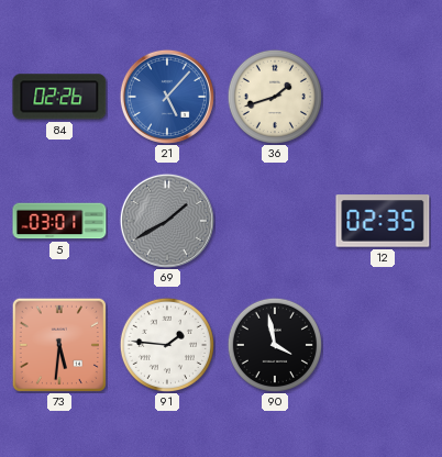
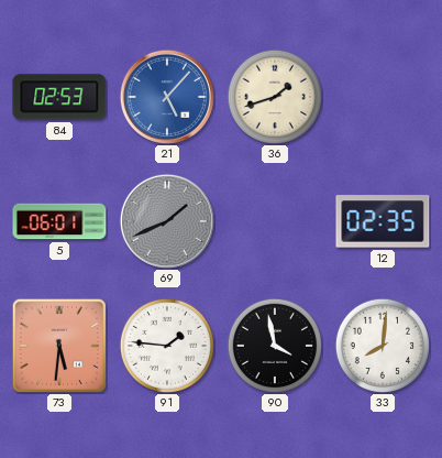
84: 02:26 -> 02:53 (59, 97)
5: 03:01 -> 06:01 (59, 221)
69: 1:40 -> 1:41 (167, 221)
33: none -> 8:01 (383, 346)
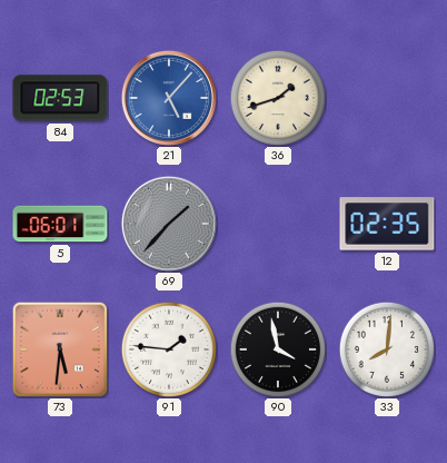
69: 1:41 -> 1:37 (169, 224)
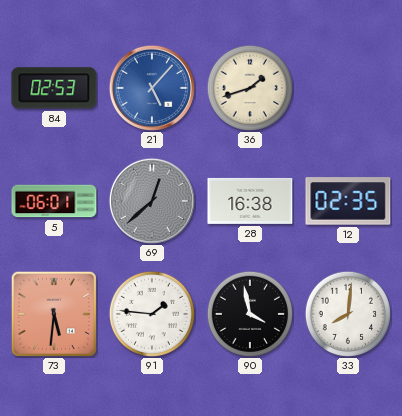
69: 1:37 -> 12:38 (152, 201)
28: none -> 16:38 (250, 201)
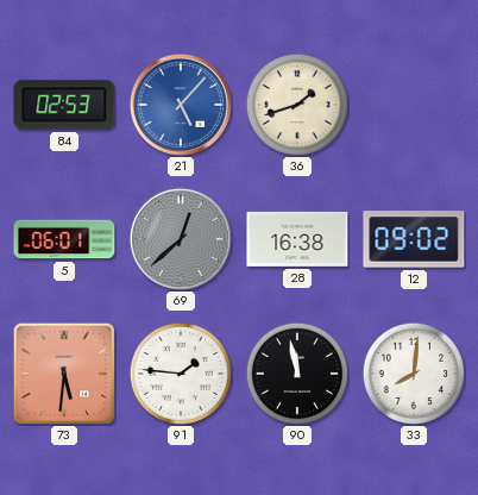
12: 02:35 -> 09:02 (414, 239)
90: 3:58 -> 11:58 (297, 374)
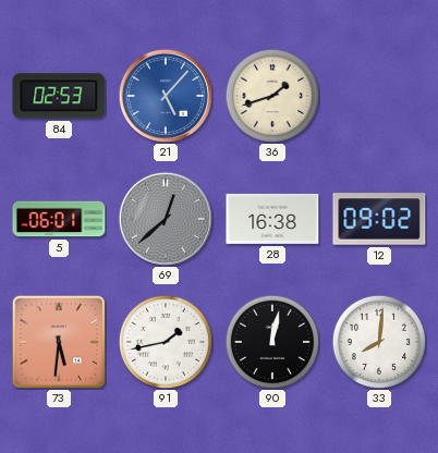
91: 1:46 -> 1:43 (166, 342)
90: 11:58 -> 12:02 (272, 342)
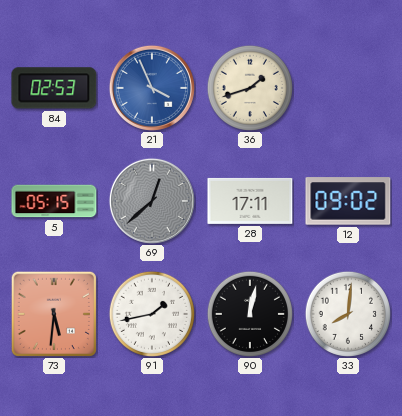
21: 5:07 -> 3:56 (152, 88)
5: 06:01 -> 05:15 (54, 201)
28: 16:38 -> 17:11 (250, 201)
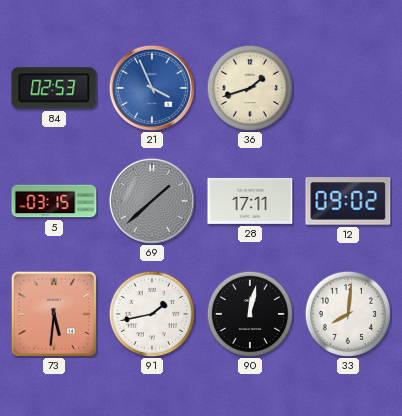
5: 05:15 -> 03:15 (54, 201)
69: 12:38 -> 1:38 (152, 201)
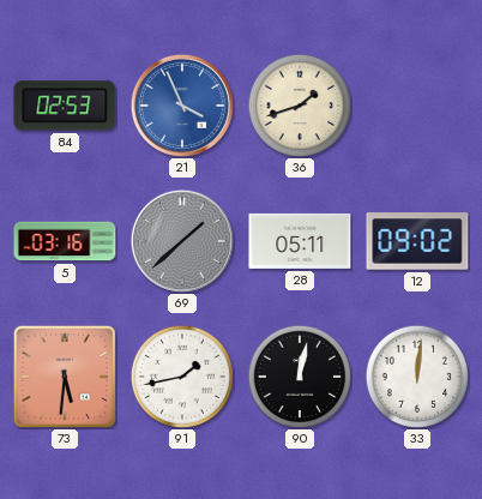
5: 03:15 -> 03:16 (65, 241)
28: 17:11 -> 05:11 (300, 241)
33: 8:01 -> 12:01 (417, 377)
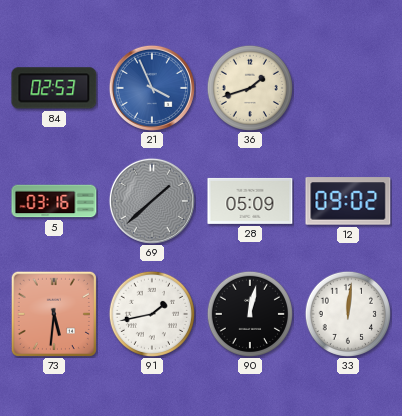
28: 05:11 -> 05:09 (250, 201)
